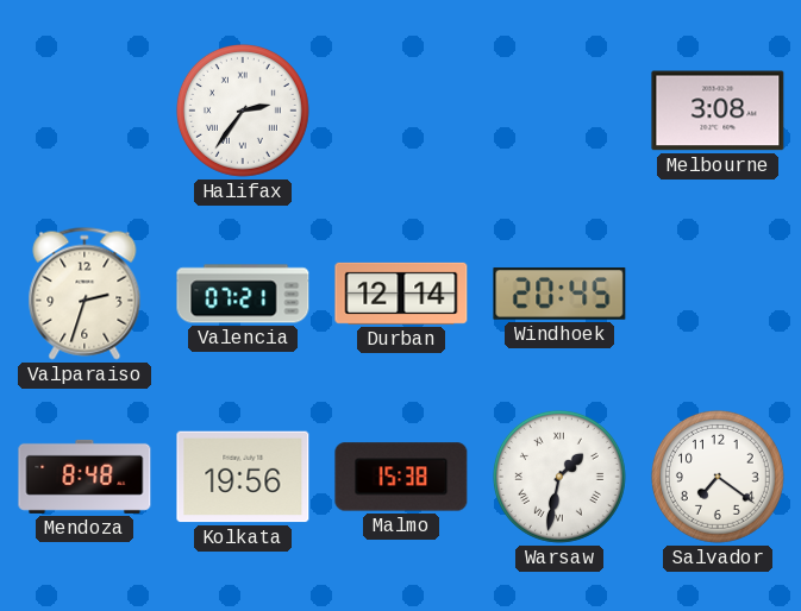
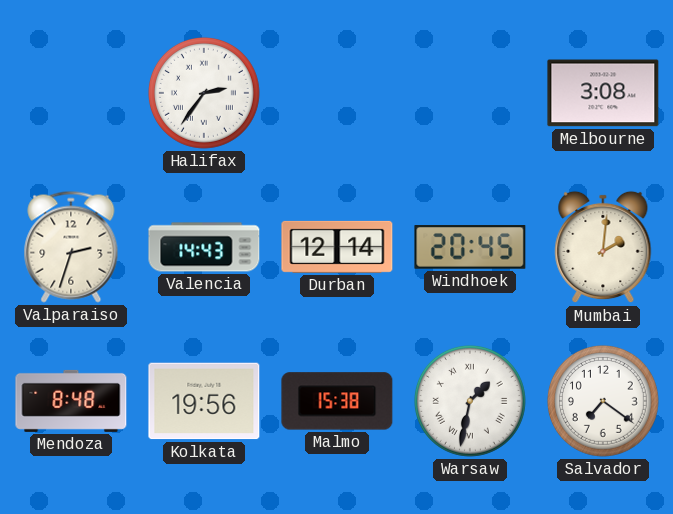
Valencia: 07:21 -> 14:43 (204, 247)
Mumbai: none -> 2:01 (603, 247)
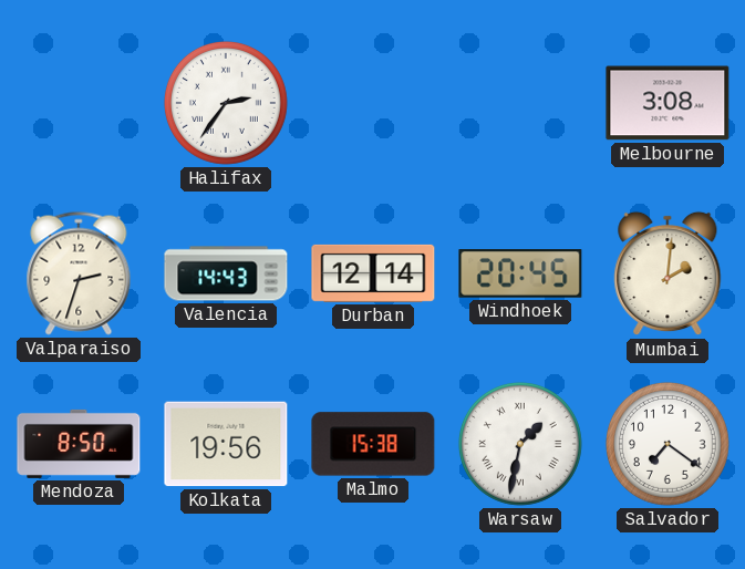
Mendoza: 8:48 -> 8:50 (79, 444)
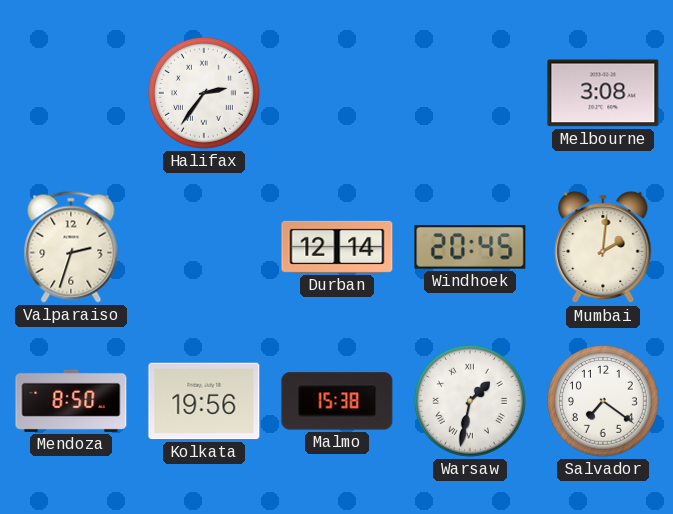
Valencia: 14:43 -> none (226, 273)
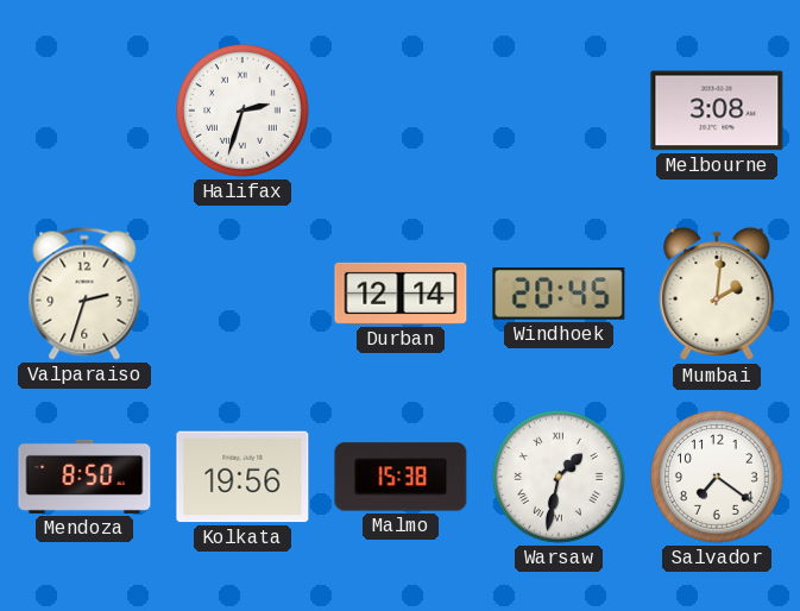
Halifax: 2:36 -> 2:33 (242, 111)
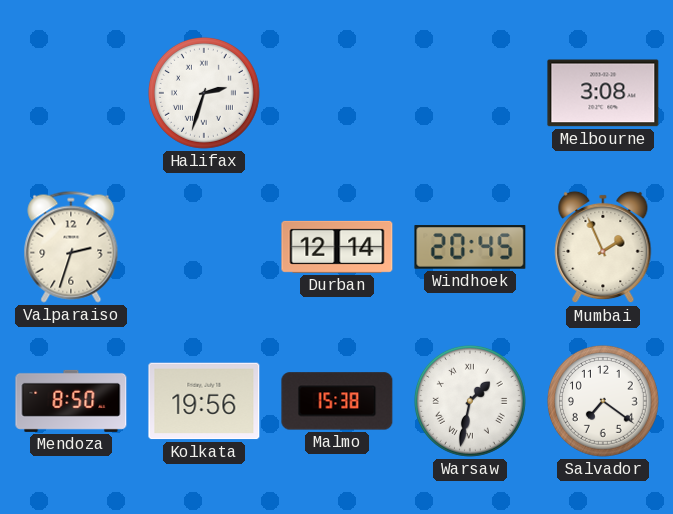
Mumbai: 2:01 -> 1:56 (603, 247)
